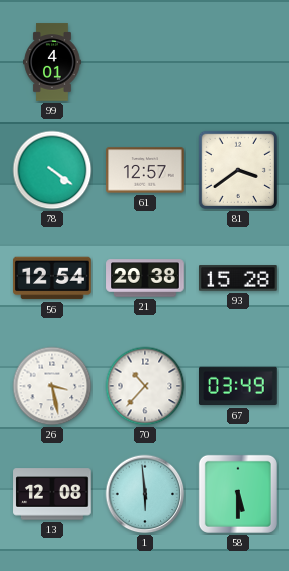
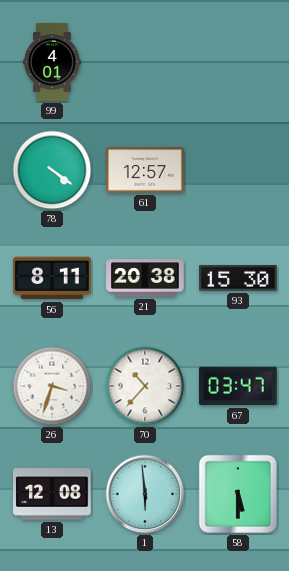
81: 3:39 -> none (238, 170)
56: 12:54 -> 8:11 (52, 278)
93: 15:28 -> 15:30 (238, 278)
26: 3:28 -> 3:33 (52, 386)
67: 03:49 -> 03:47 (239, 386)
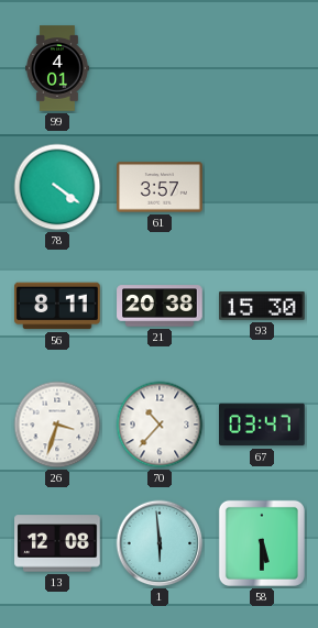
61: 12:57 -> 3:57 (160, 187)
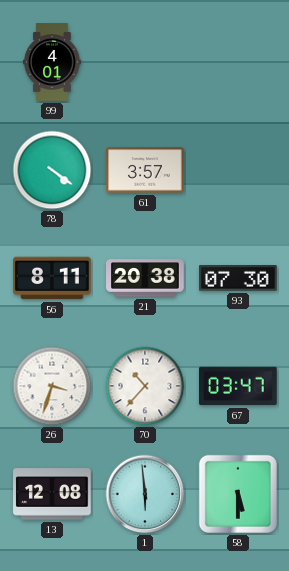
93: 15:30 -> 07:30 (238, 278)
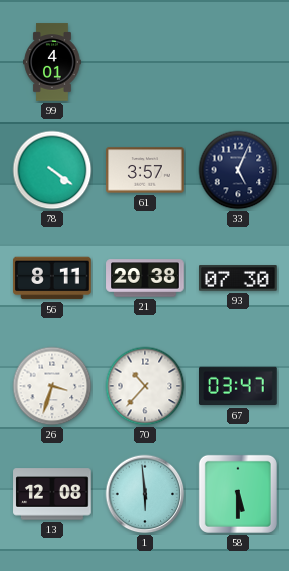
33: none -> 5:04 (238, 170)
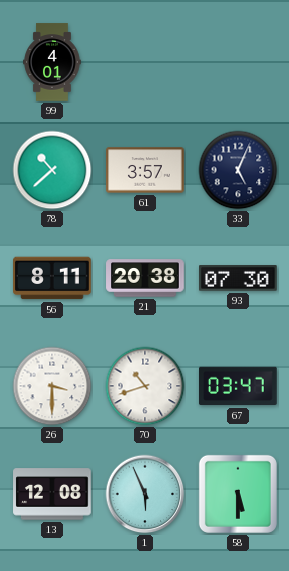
78: 4:21 -> 10:38 (52, 170)
26: 3:33 -> 3:30 (52, 386)
70: 10:37 -> 10:42 (145, 386)
1: 5:59 -> 5:56 (145, 494)
